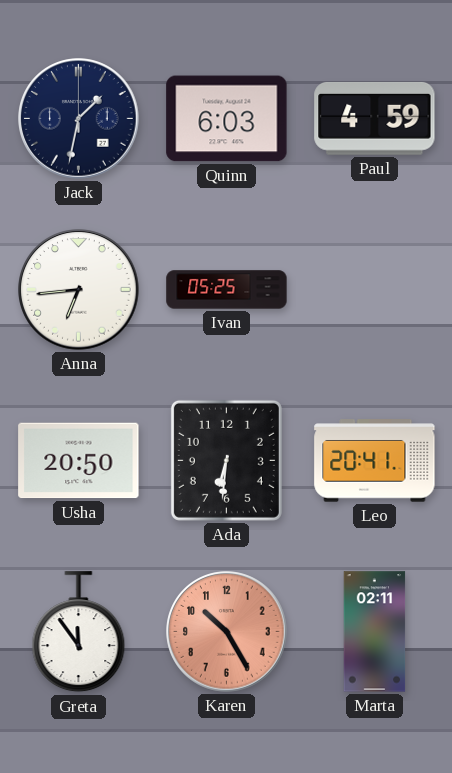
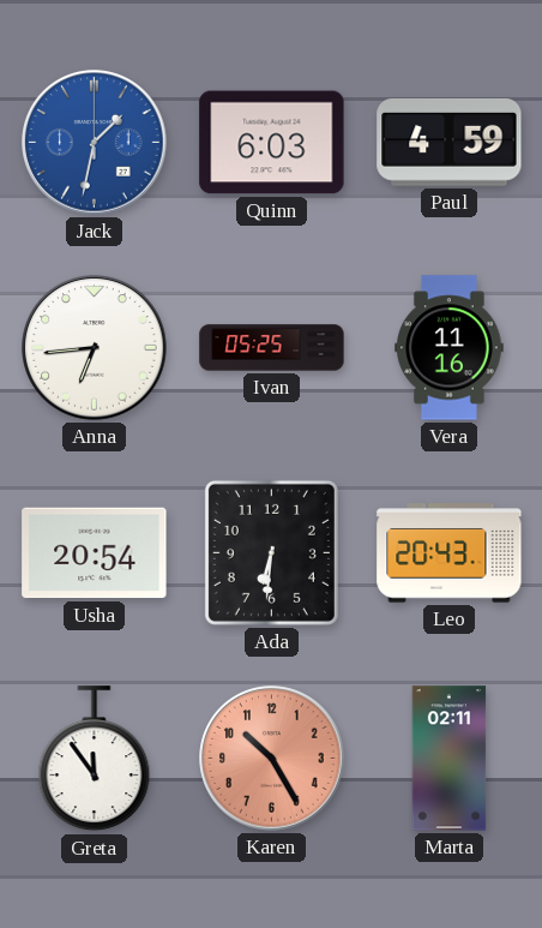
Jack dial: navy -> blue (95, 143)
Vera: none -> 11:16 (450, 348)
Usha: 20:50 -> 20:54 (95, 553)
Leo: 20:41 -> 20:43 (450, 553)
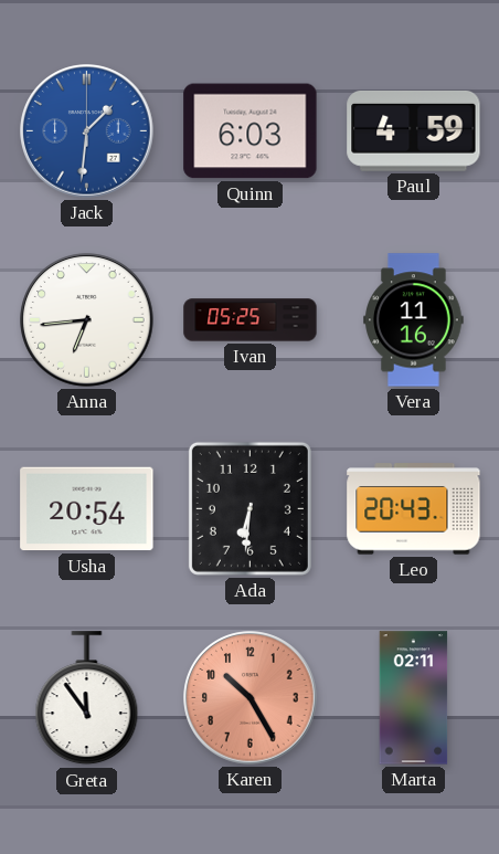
Jack: 1:32 -> 1:31 (87, 131)
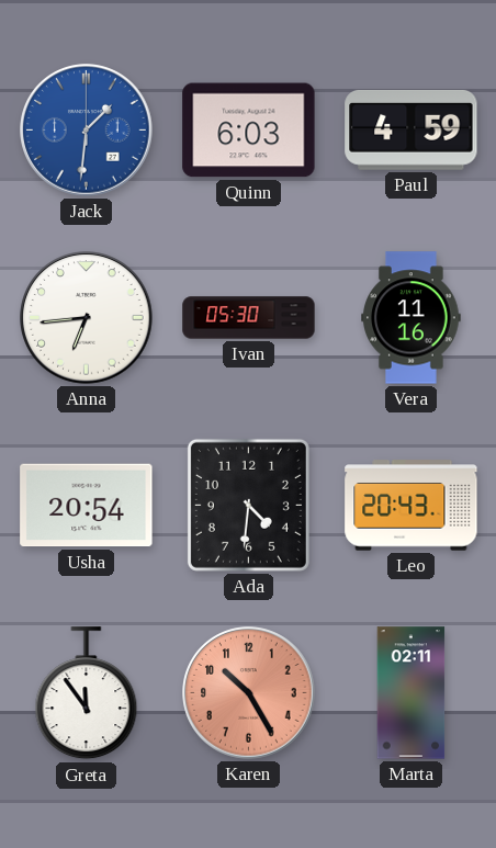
Ivan: 05:25 -> 05:30 (249, 318)
Ada: 6:31 -> 4:31 (248, 505)
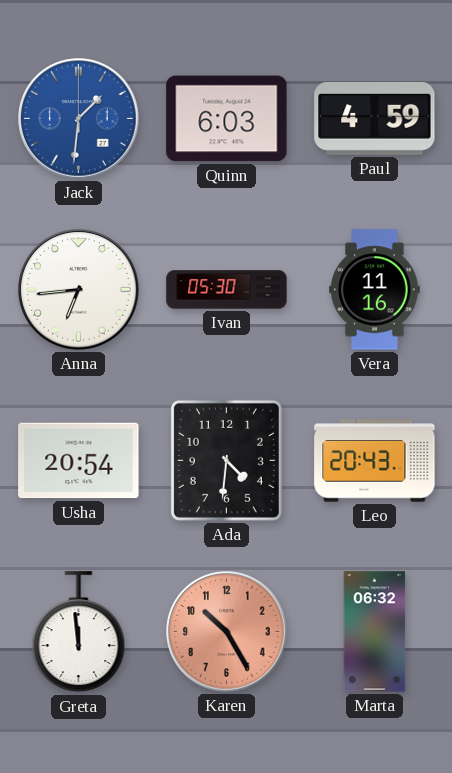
Greta: 11:54 -> 11:59 (79, 632)
Marta: 02:11 -> 06:32 (375, 632)
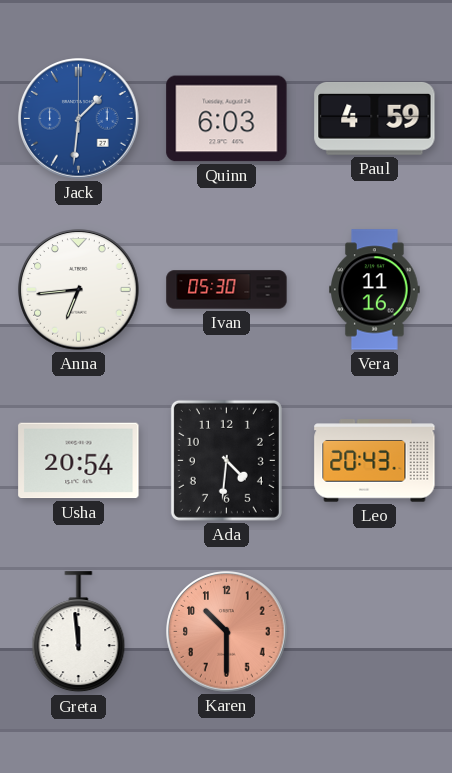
Karen: 10:25 -> 10:30 (227, 632)
Marta: 06:32 -> none (375, 632)
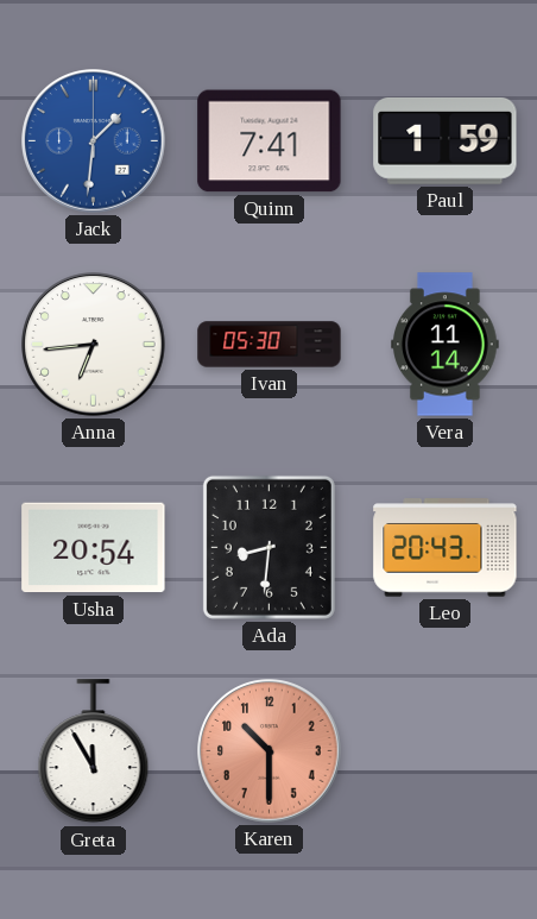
Quinn: 6:03 -> 7:41 (270, 141)
Paul: 4:59 -> 1:59 (446, 141)
Vera: 11:16 -> 11:14 (446, 345)
Ada: 4:31 -> 8:31 (268, 547)
Greta: 11:59 -> 11:55 (94, 751)
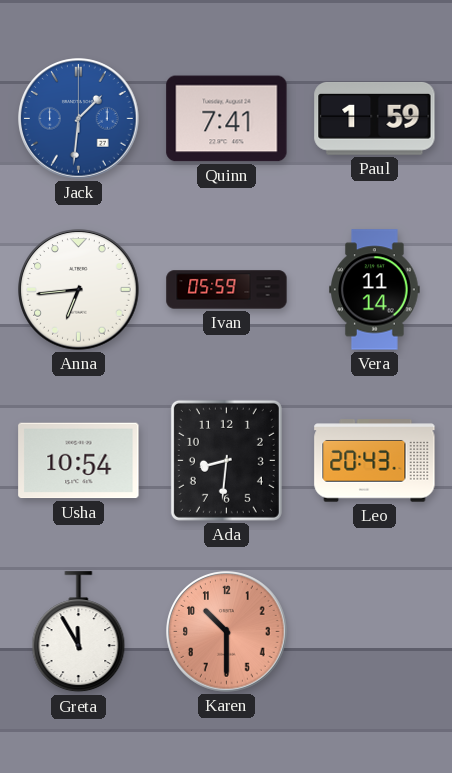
Ivan: 05:30 -> 05:59 (227, 290)
Usha: 20:54 -> 10:54 (79, 461)
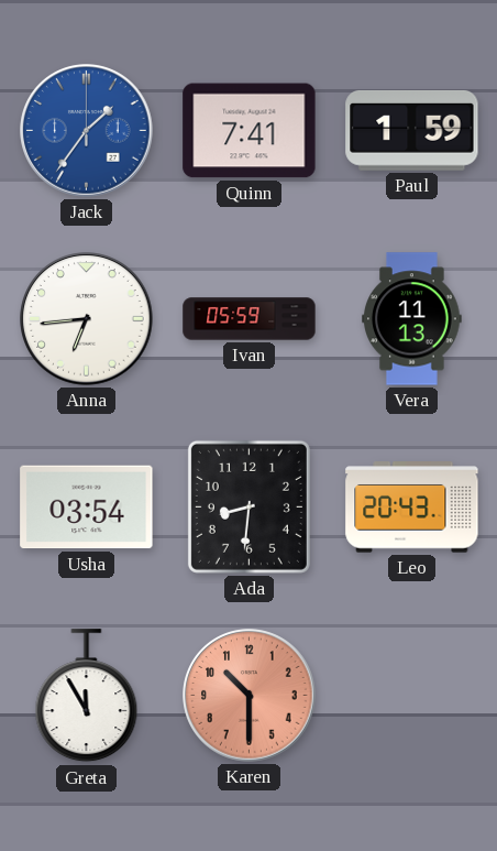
Jack: 1:31 -> 1:36 (87, 131)
Vera: 11:14 -> 11:13 (412, 319)
Usha: 10:54 -> 03:54 (87, 508)
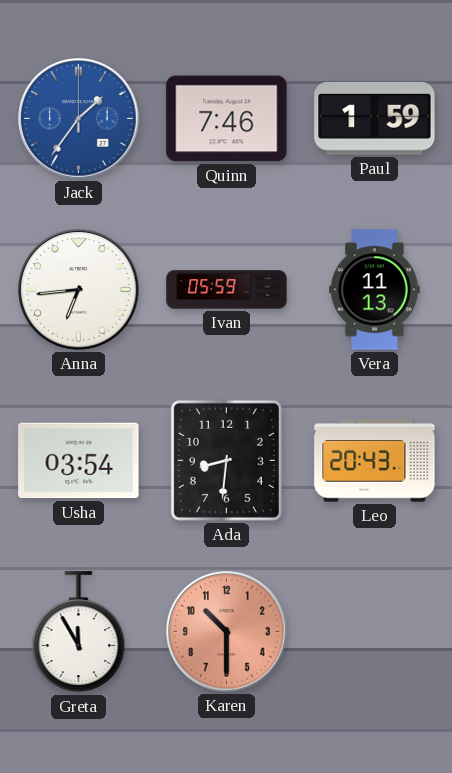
Quinn: 7:41 -> 7:46 (227, 119)
